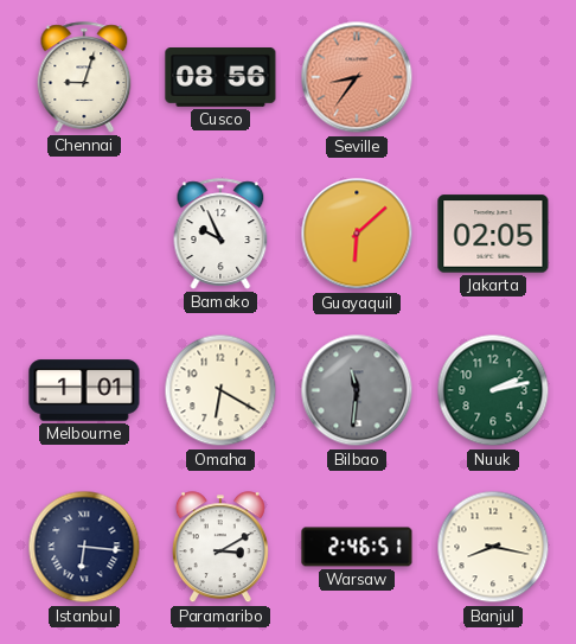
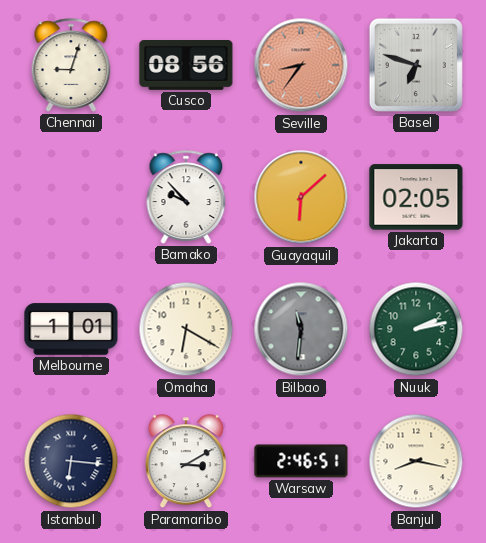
Basel: none -> 6:48 (416, 65)
Bamako: 9:56 -> 9:53 (186, 197)
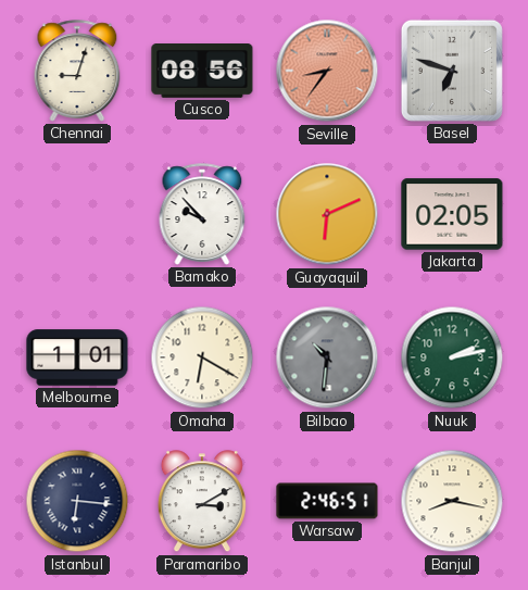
Guayaquil: 6:08 -> 6:11 (327, 214)
Bilbao: 11:31 -> 10:31 (327, 357)
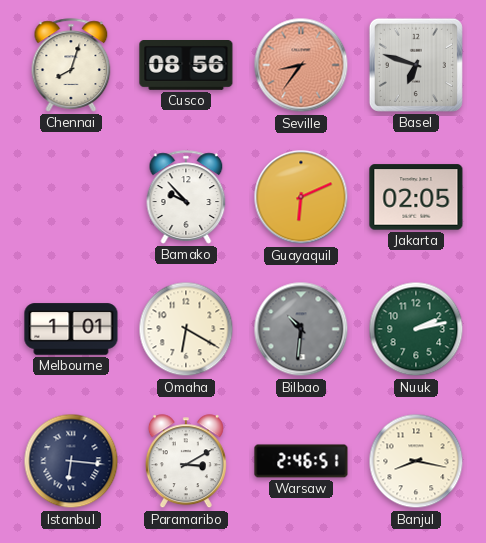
Chennai: 9:03 -> 8:03 (71, 65)
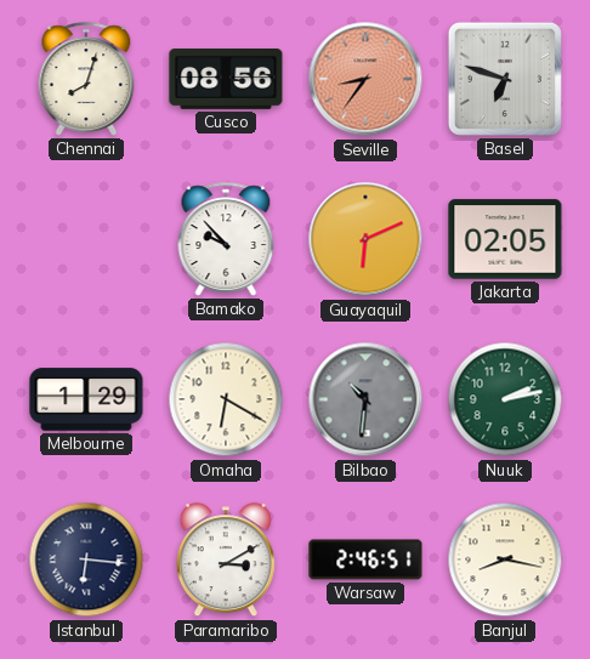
Melbourne: 1:01 -> 1:29 (86, 399)
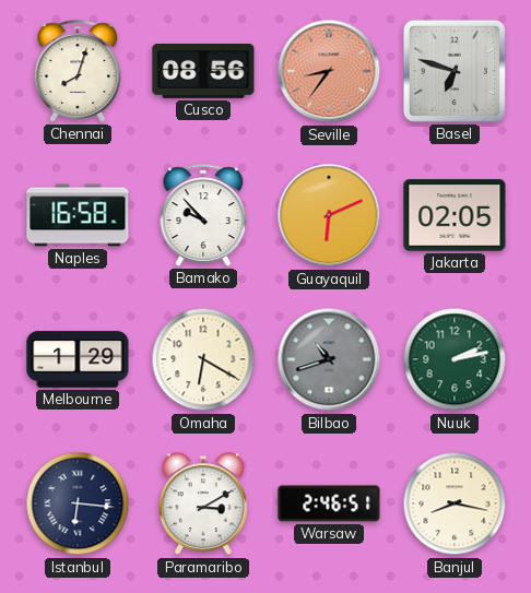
Naples: none -> 16:58 (78, 215)
Bilbao: 10:31 -> 10:42 (329, 359)
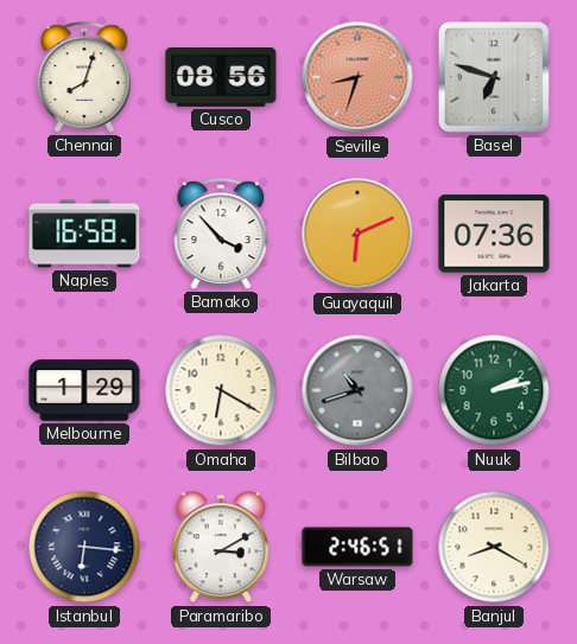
Seville: 8:36 -> 8:33 (357, 77)
Bamako: 9:53 -> 3:53 (221, 234)
Jakarta: 02:05 -> 07:36 (494, 234)
Banjul: 8:17 -> 8:20 (494, 547)
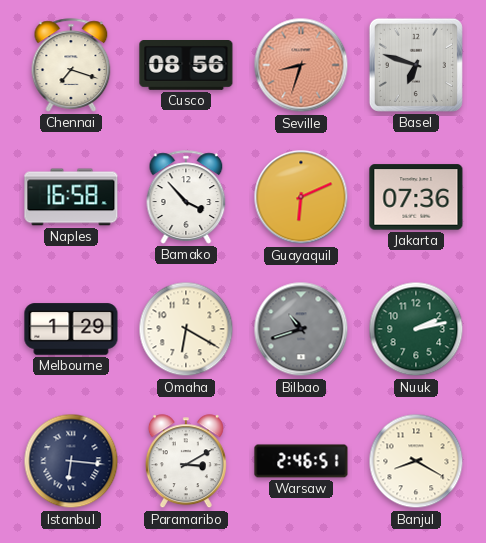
Chennai: 8:03 -> 7:18 (71, 65)
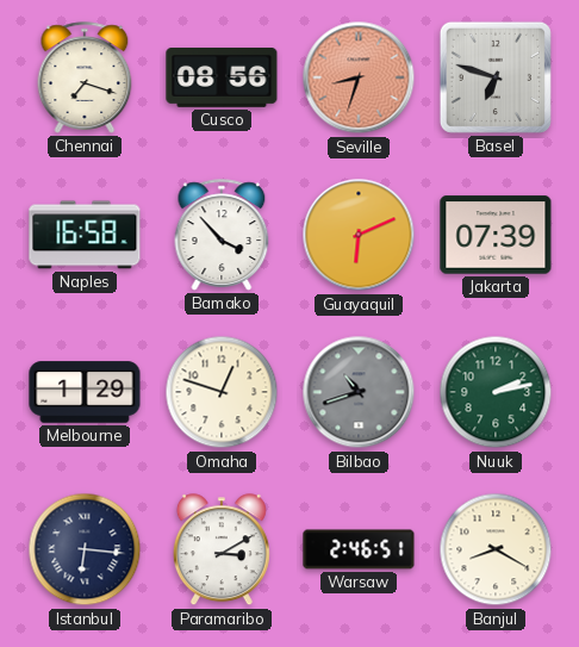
Jakarta: 07:36 -> 07:39 (496, 235)
Omaha: 6:20 -> 12:48 (222, 392)
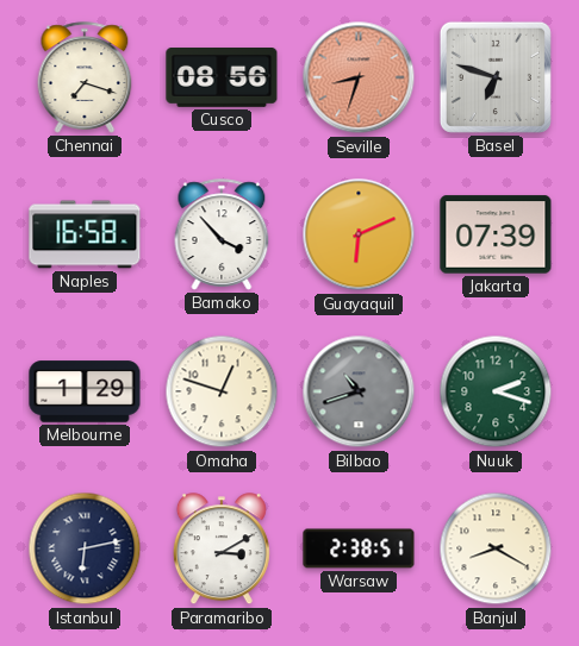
Nuuk: 2:13 -> 2:18 (496, 391)
Istanbul: 6:16 -> 6:13 (85, 548)
Warsaw: 2:46 -> 2:38 (359, 548)
